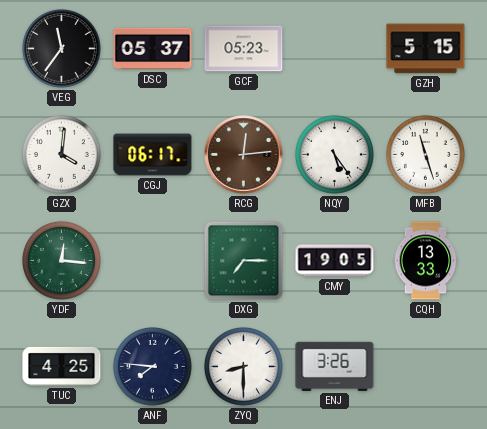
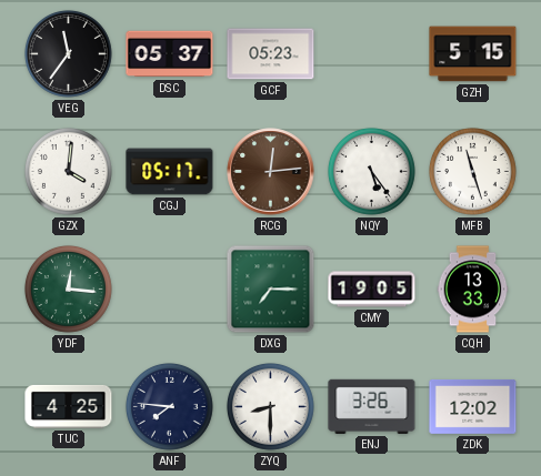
CGJ: 06:17 -> 05:17 (170, 172)
ZDK: none -> 12:02 (473, 406)
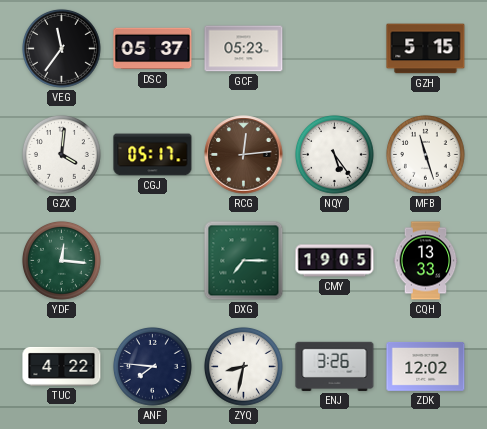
TUC: 4:25 -> 4:22 (62, 366)
ZYQ: 8:30 -> 8:32 (244, 367)
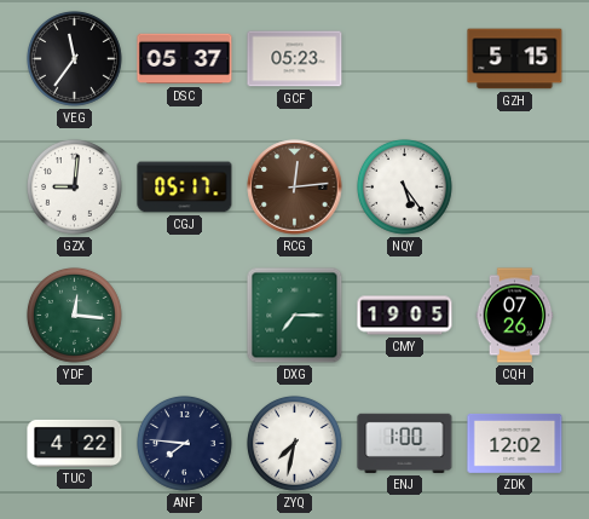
GZX: 4:01 -> 9:01 (75, 188)
MFB: 11:27 -> none (426, 155)
CQH: 13:33 -> 07:26 (515, 316)
ZYQ: 8:32 -> 7:32 (295, 444)
ENJ: 3:26 -> 1:00 (405, 443)
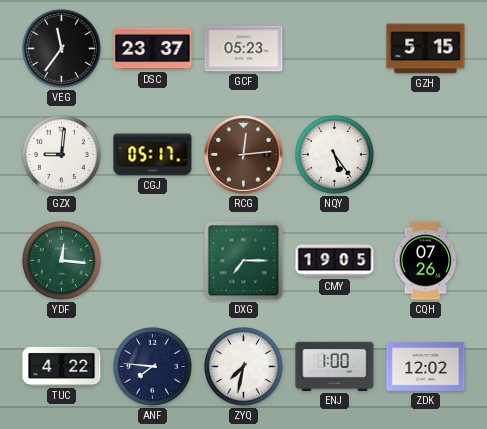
DSC: 05:37 -> 23:37 (153, 49)
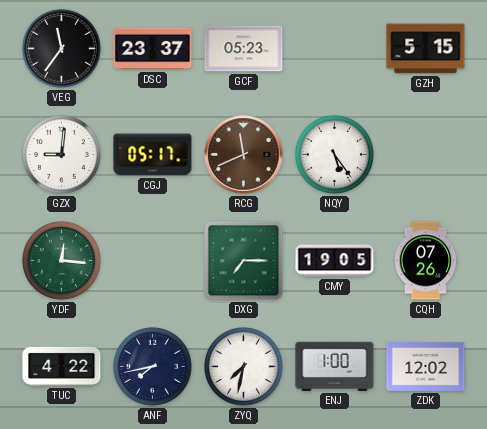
RCG: 12:14 -> 11:41 (244, 155)
ANF: 7:46 -> 7:43 (153, 367)
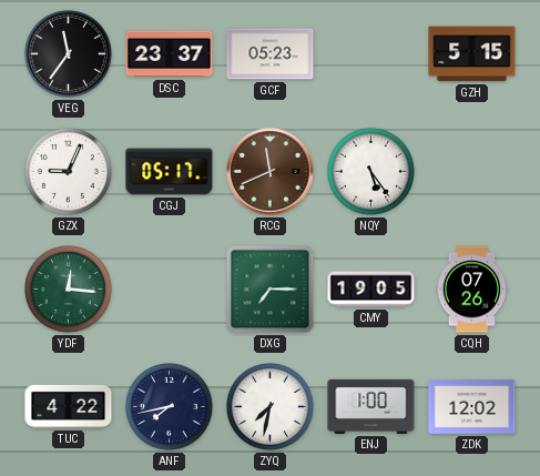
GZX: 9:01 -> 9:04 (69, 172)
